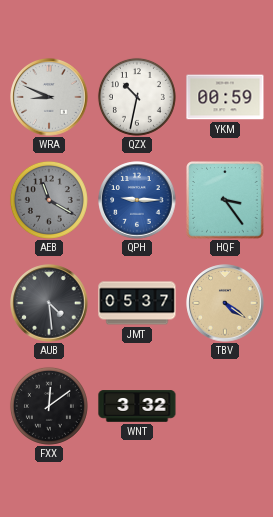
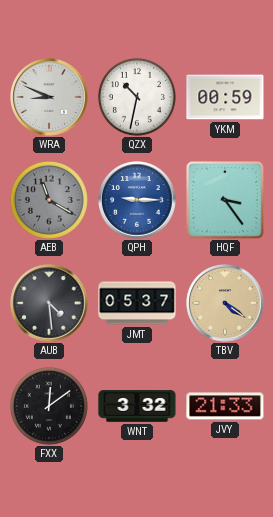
JVY: none -> 21:33 (225, 406)
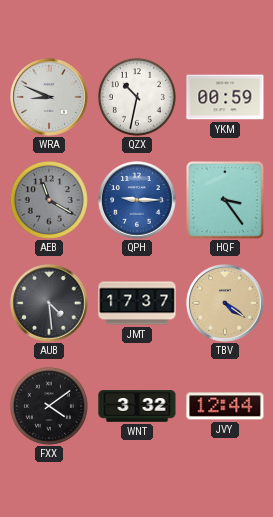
JMT: 05:37 -> 17:37 (137, 303)
FXX: 12:09 -> 4:09 (49, 406)
JVY: 21:33 -> 12:44 (225, 406)
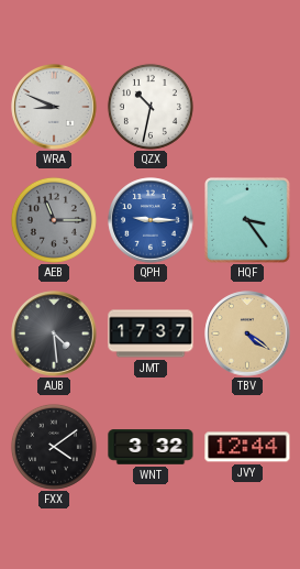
YKM: 00:59 -> none (225, 97)
AEB: 11:20 -> 11:15 (54, 220)
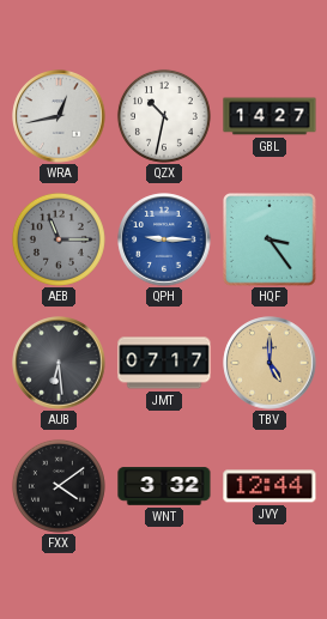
WRA: 8:49 -> 12:43 (59, 116)
GBL: none -> 14:27 (270, 116)
AUB: 4:29 -> 6:29 (59, 363)
JMT: 17:37 -> 07:17 (164, 363)
TBV: 4:21 -> 5:00 (270, 363)
